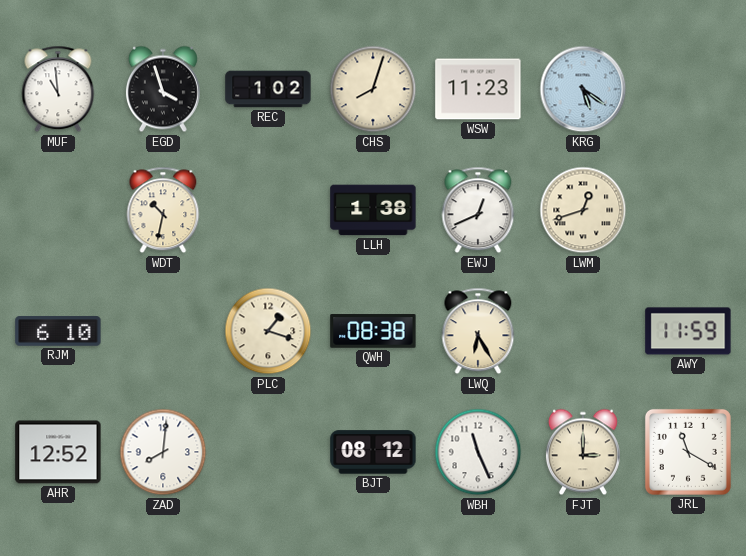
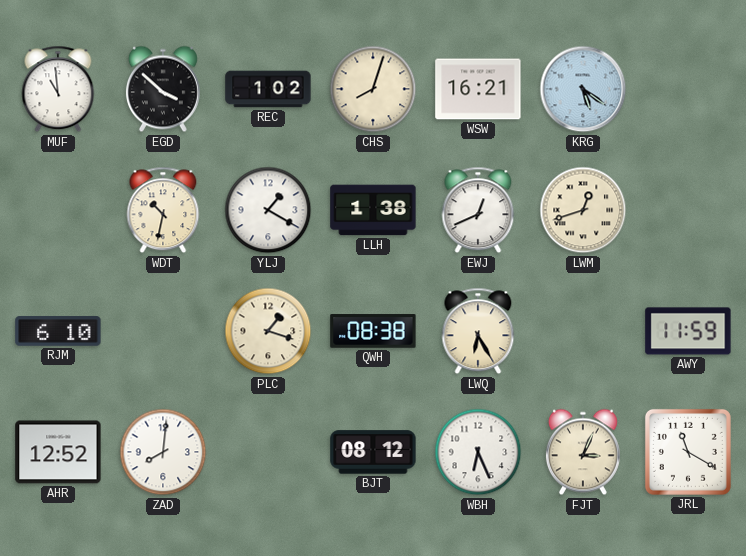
EGD: 3:57 -> 3:52 (163, 89)
WSW: 11:23 -> 16:21 (478, 89)
YLJ: none -> 1:20 (268, 210)
WBH: 11:26 -> 6:26 (478, 452)
FJT: 3:00 -> 3:04 (583, 452)
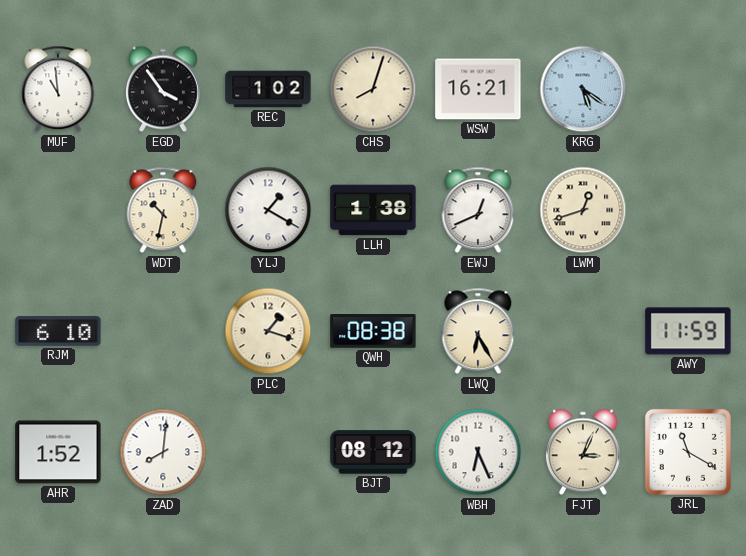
EGD: 3:52 -> 3:54 (163, 89)
AHR: 12:52 -> 1:52 (58, 452)
